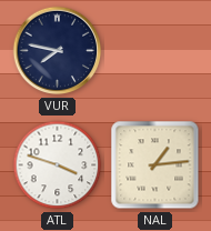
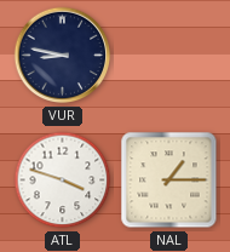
VUR: 7:47 -> 8:47 (63, 56)
NAL: 1:14 -> 1:15 (169, 181)
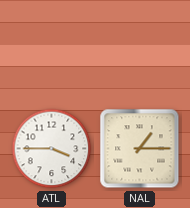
VUR: 8:47 -> none (63, 56)
ATL: 3:48 -> 3:45 (52, 149)
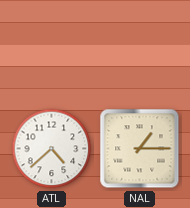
ATL: 3:45 -> 4:38 (52, 149)
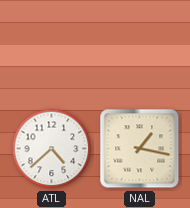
NAL: 1:15 -> 1:17 (140, 149)
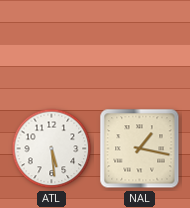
ATL: 4:38 -> 5:29 (52, 149)
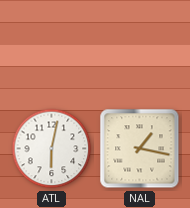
ATL: 5:29 -> 6:02 (52, 149)
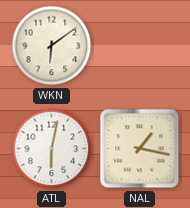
WKN: none -> 6:09 (52, 46)
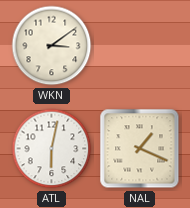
WKN: 6:09 -> 3:09 (52, 46)
NAL: 1:17 -> 1:19 (140, 149)
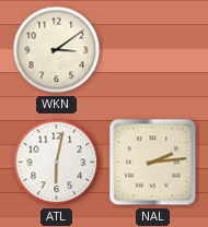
NAL: 1:19 -> 2:14 (153, 163)
